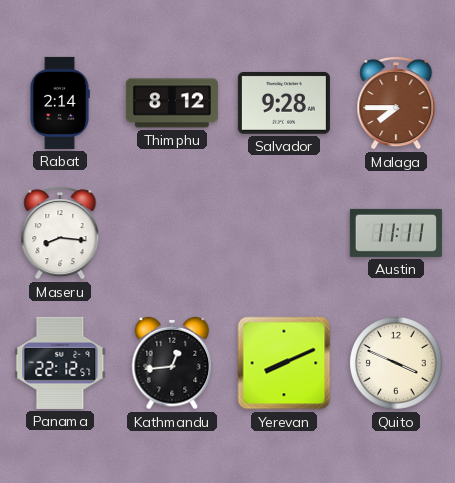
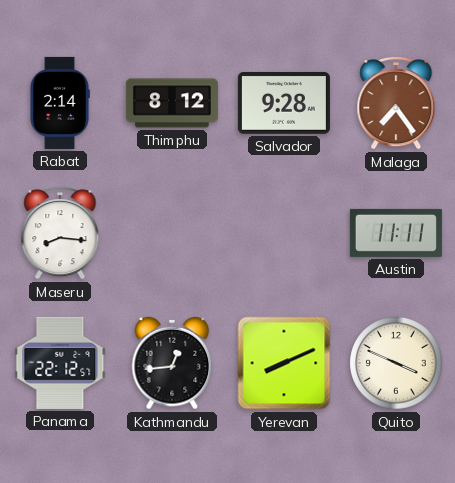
Malaga: 7:45 -> 7:24 (396, 104)
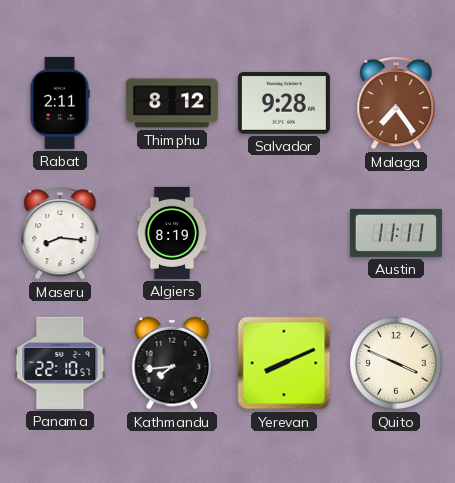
Rabat: 2:14 -> 2:11 (60, 103)
Algiers: none -> 8:19 (172, 233)
Panama: 22:12 -> 22:10 (60, 363)
Kathmandu: 12:44 -> 7:44 (172, 363)
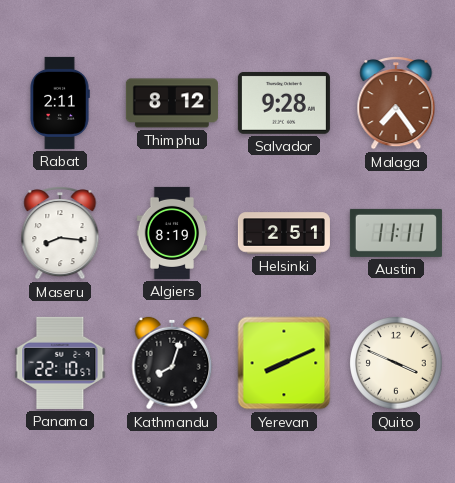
Helsinki: none -> 2:51 (284, 233)
Kathmandu: 7:44 -> 8:03 (172, 363)
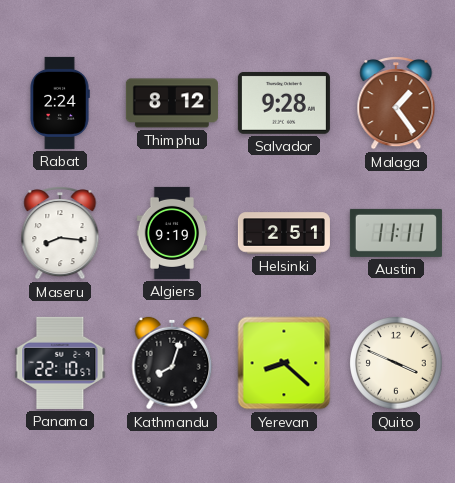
Rabat: 2:11 -> 2:24 (60, 103)
Malaga: 7:24 -> 1:24 (396, 104)
Algiers: 8:19 -> 9:19 (172, 233)
Yerevan: 8:11 -> 8:22 (284, 363)
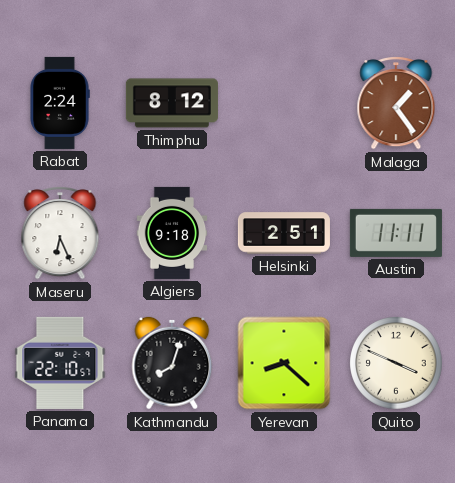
Salvador: 9:28 -> none (284, 103)
Maseru: 8:16 -> 6:26 (60, 234)
Algiers: 9:19 -> 9:18 (172, 233)
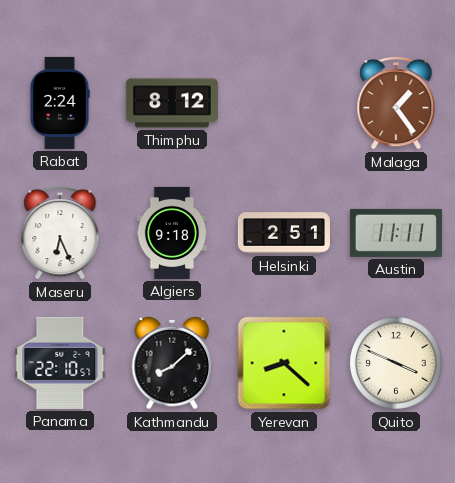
Kathmandu: 8:03 -> 8:08 (172, 363)
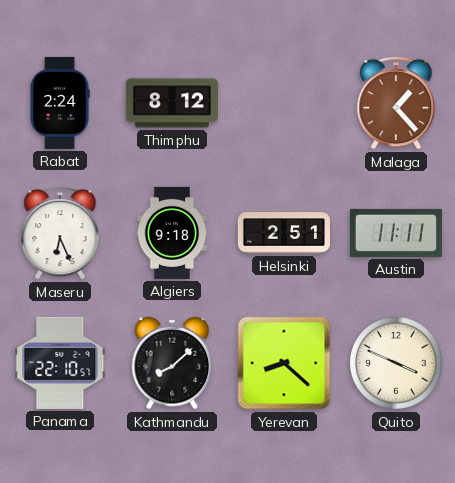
Malaga: 1:24 -> 1:23 (396, 104)
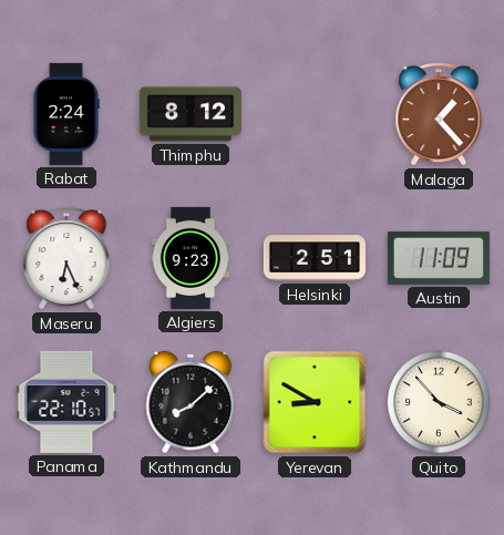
Algiers: 9:18 -> 9:23 (191, 258)
Austin: 11:11 -> 11:09 (439, 258)
Yerevan: 8:22 -> 8:50 (315, 402)
Quito: 3:49 -> 3:53 (439, 402)
